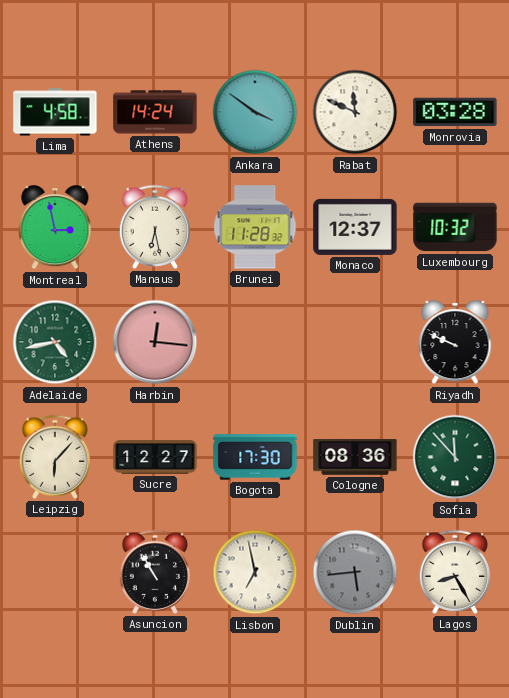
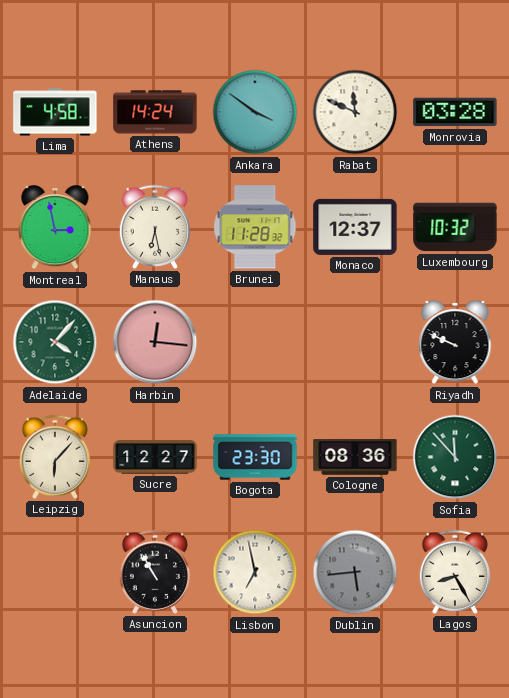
Adelaide: 4:43 -> 4:07 (55, 342)
Bogota: 17:30 -> 23:30 (255, 457)
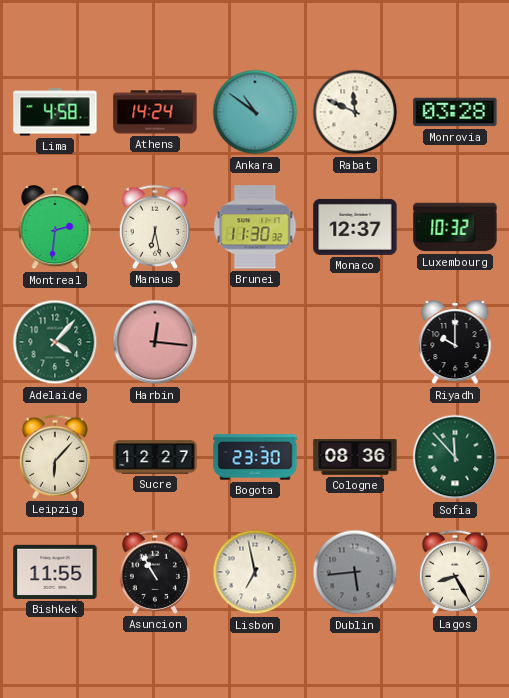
Ankara: 3:51 -> 10:51 (255, 112)
Montreal: 2:58 -> 2:31 (55, 228)
Brunei: 11:28 -> 11:30 (255, 227)
Riyadh: 9:49 -> 10:00 (455, 343)
Bishkek: none -> 11:55 (55, 572)
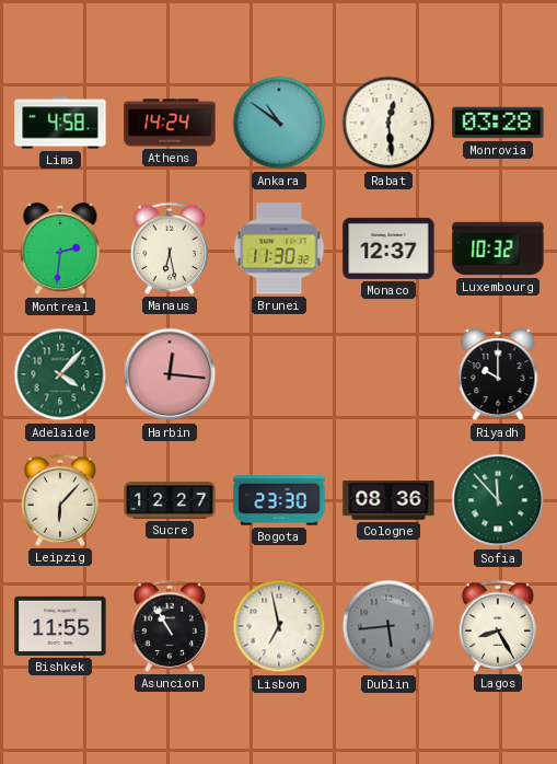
Rabat: 11:49 -> 12:29 (388, 123)
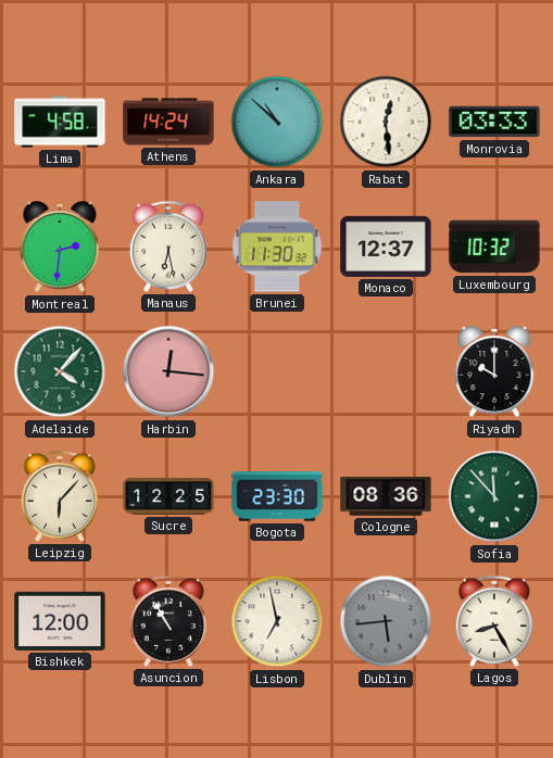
Ankara: 10:51 -> 10:52 (277, 122)
Monrovia: 03:28 -> 03:33 (494, 122)
Sucre: 12:27 -> 12:25 (168, 496)
Bishkek: 11:55 -> 12:00 (60, 621)
